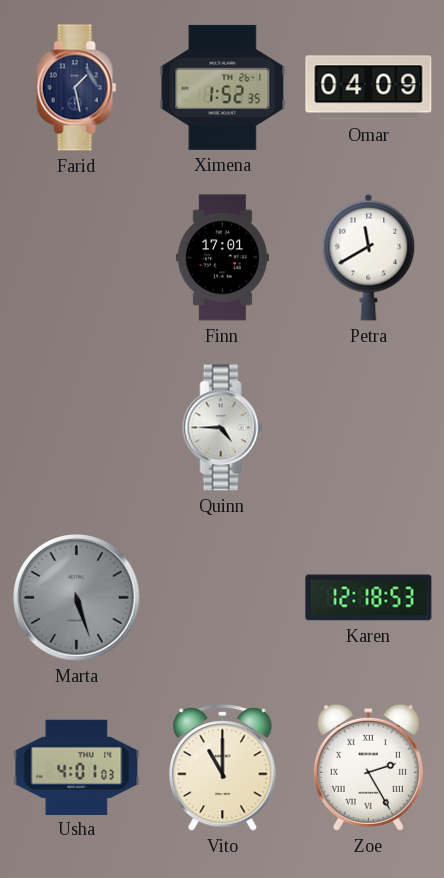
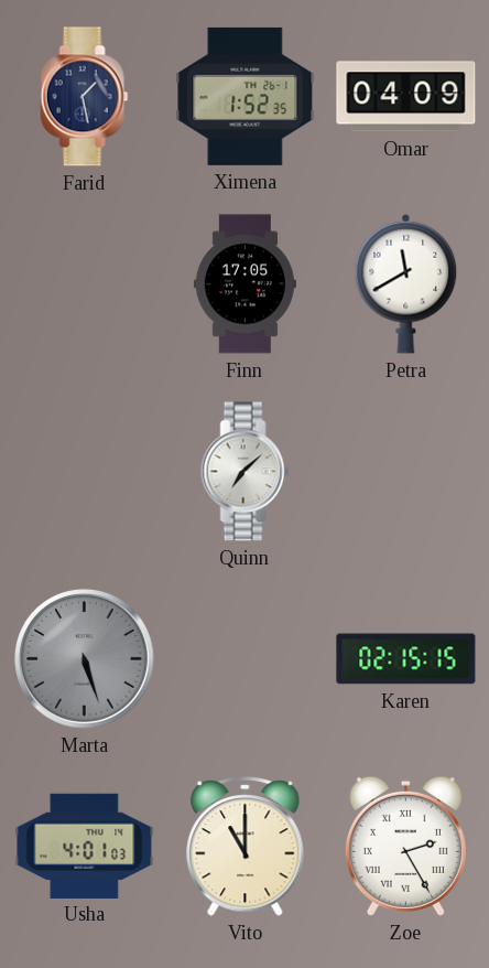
Finn: 17:01 -> 17:05 (244, 284)
Quinn: 4:45 -> 7:08 (246, 472)
Karen: 12:18 -> 02:15 (406, 659)
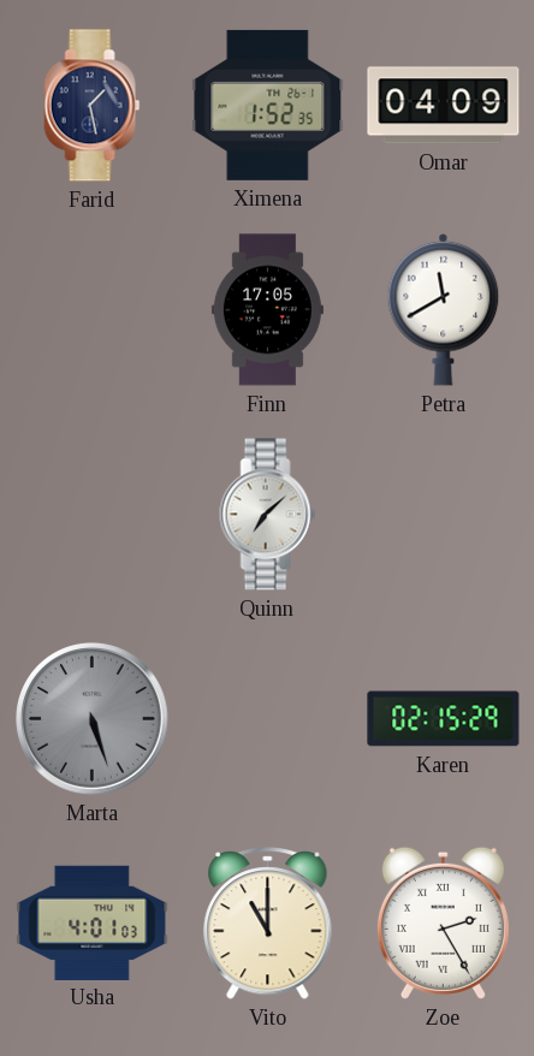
Karen: 02:15:15 -> 02:15:29 (444, 719)
